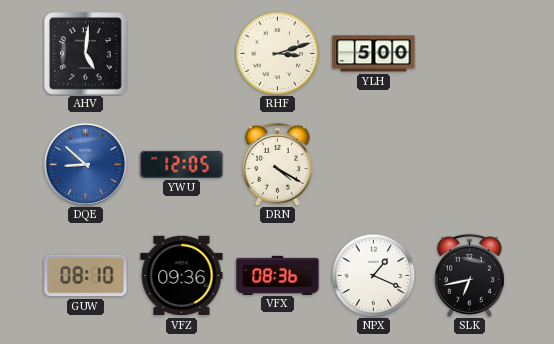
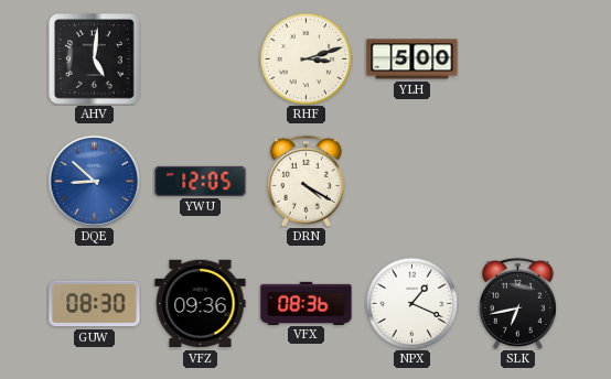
GUW: 08:10 -> 08:30 (95, 304)
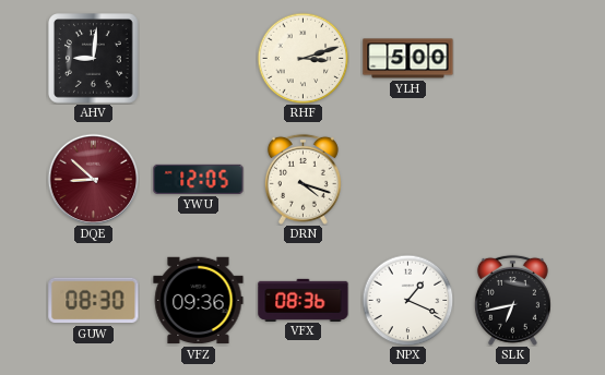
AHV: 5:01 -> 9:01 (94, 59)
DQE dial: blue -> burgundy (93, 179)
DRN: 4:20 -> 4:18 (302, 179)
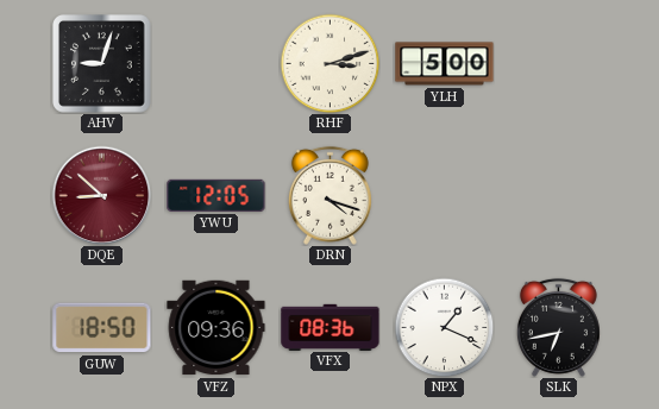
AHV: 9:01 -> 9:03 (102, 64)
GUW: 08:30 -> 18:50 (102, 328)
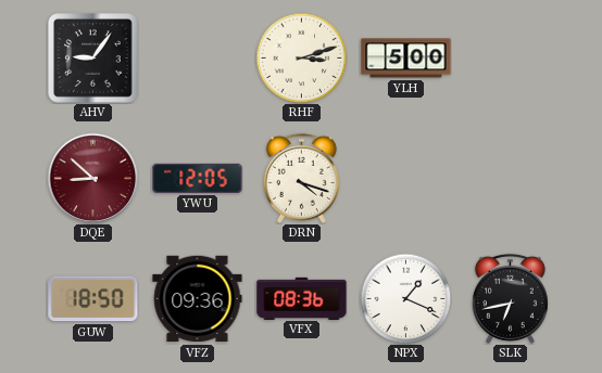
AHV: 9:03 -> 9:06 (93, 59)
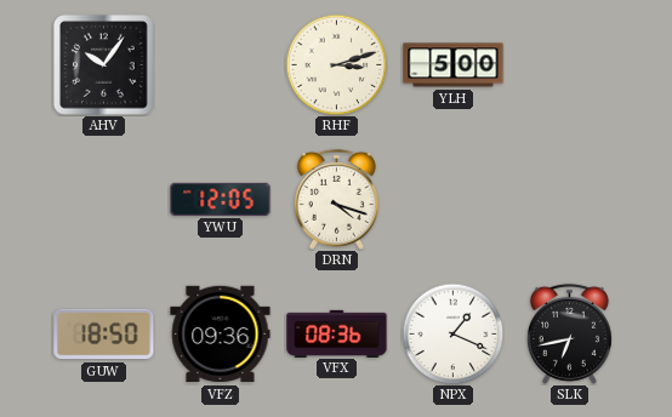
AHV: 9:06 -> 10:06 (104, 65)
DQE: 8:52 -> none (92, 178)
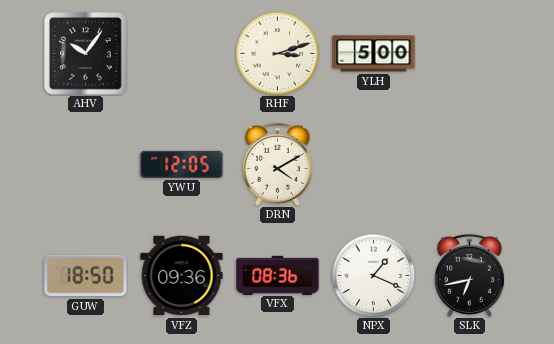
DRN: 4:18 -> 4:10 (277, 164)
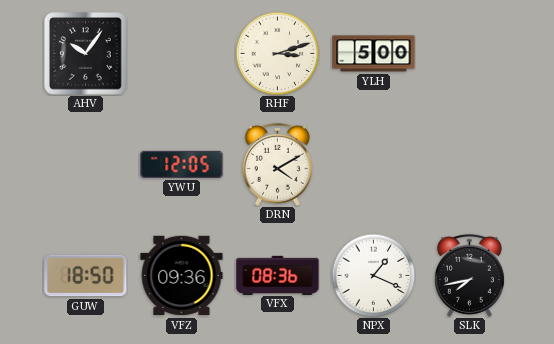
SLK: 6:43 -> 7:43 (469, 275)
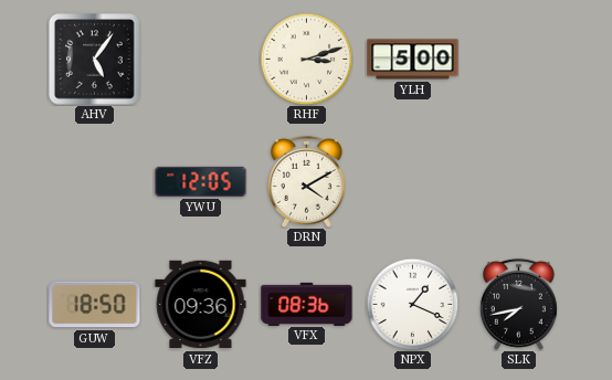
AHV: 10:06 -> 5:06 (95, 60)
